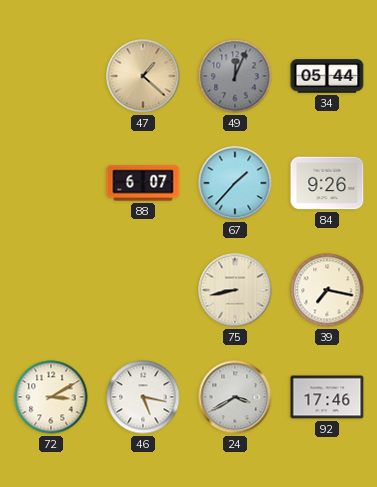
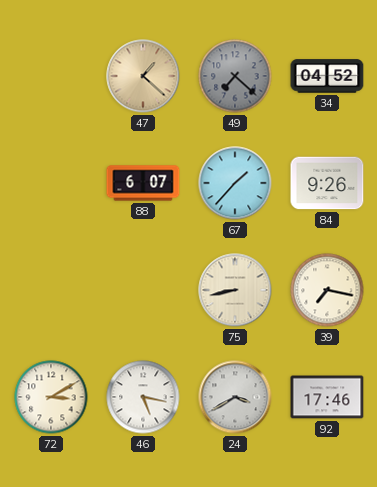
49: 12:04 -> 7:22 (235, 76)
34: 05:44 -> 04:52 (327, 76)
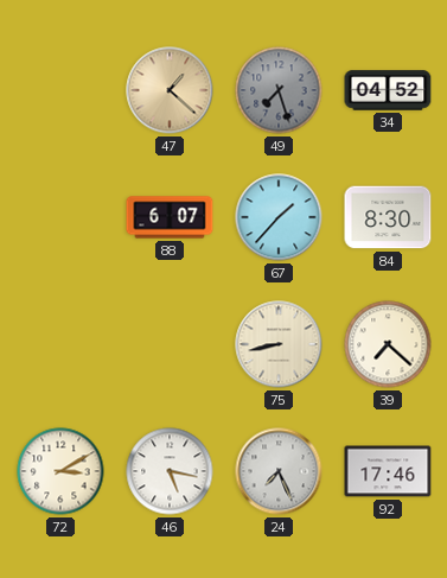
49: 7:22 -> 7:27 (279, 90)
84: 9:26 -> 8:30 (388, 217)
39: 7:17 -> 7:22 (388, 344)
24: 3:40 -> 7:26 (279, 471)
